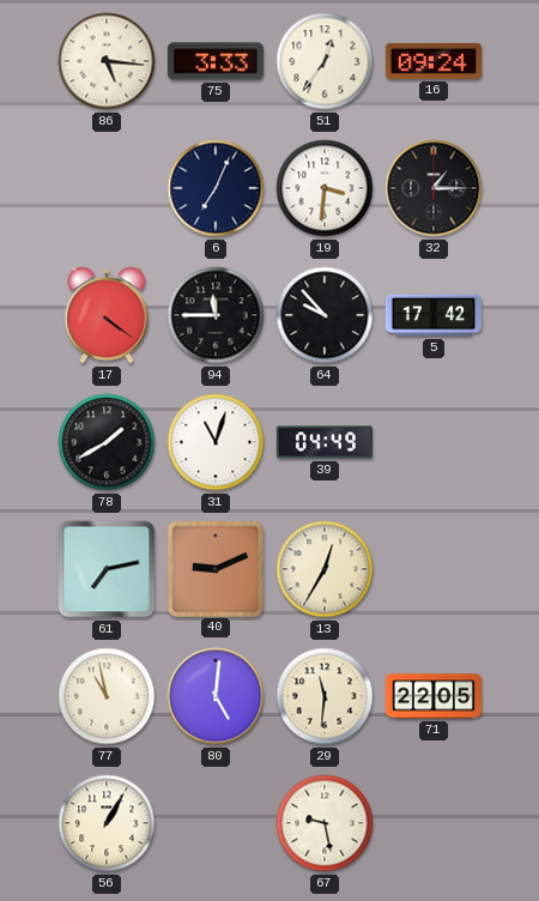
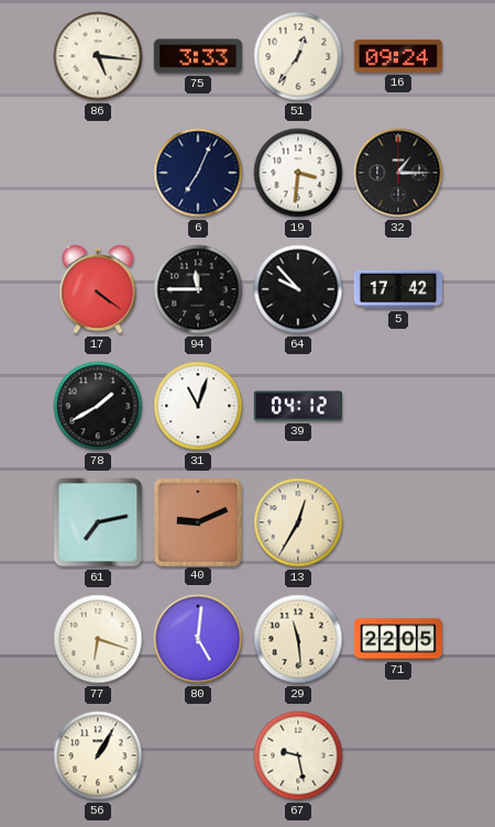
39: 04:49 -> 04:12 (297, 406)
77: 10:58 -> 6:18 (98, 639)
29: 11:31 -> 11:29 (298, 639)
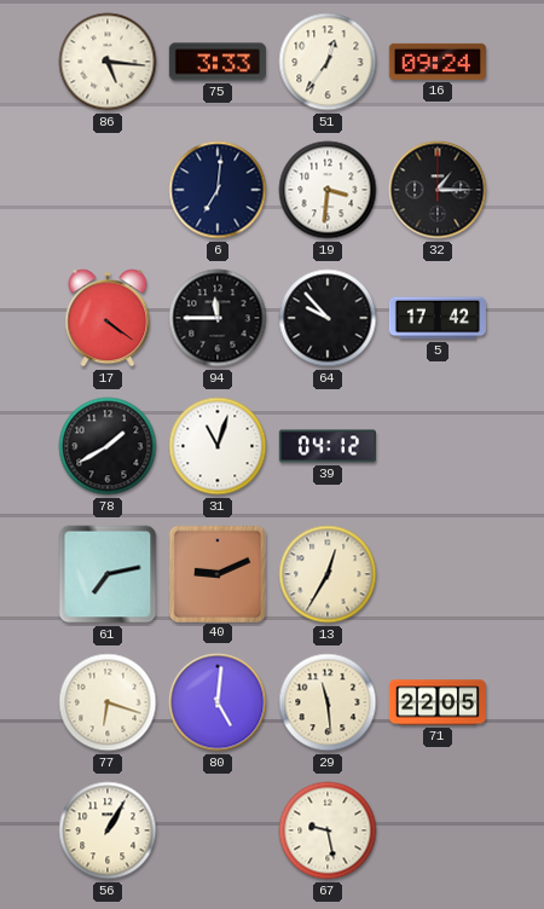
6: 7:04 -> 7:01 (218, 190)
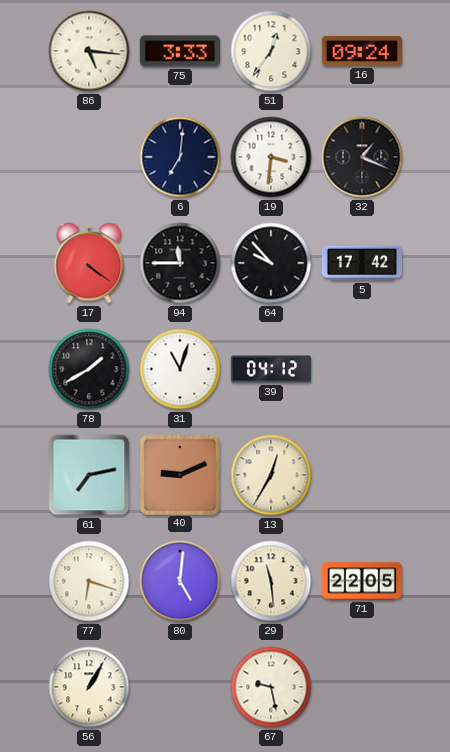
32: 1:15 -> 1:19 (362, 157)
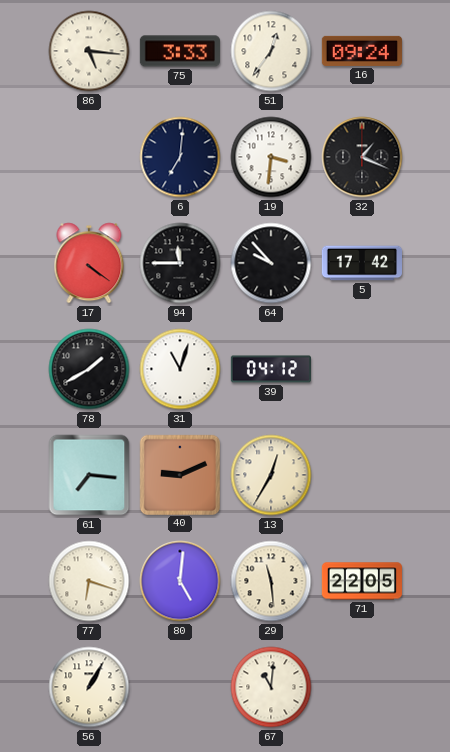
61: 7:13 -> 7:16 (89, 475)
67: 9:28 -> 11:01 (271, 687)
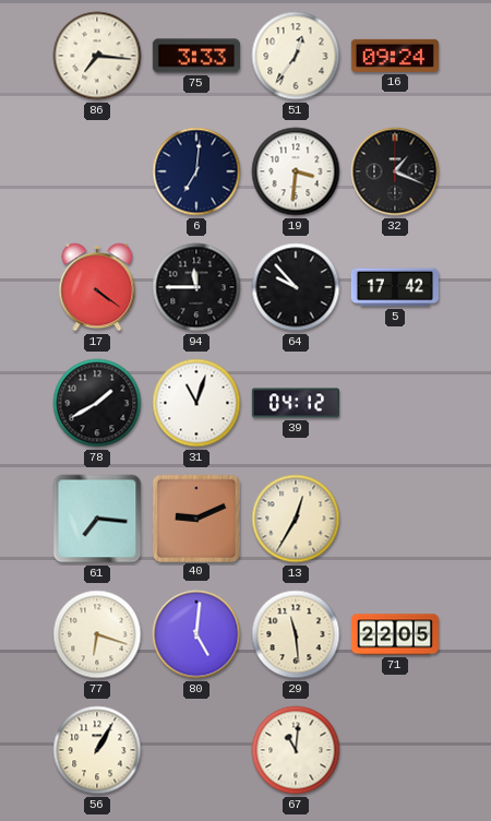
86: 5:16 -> 7:16 (97, 56)
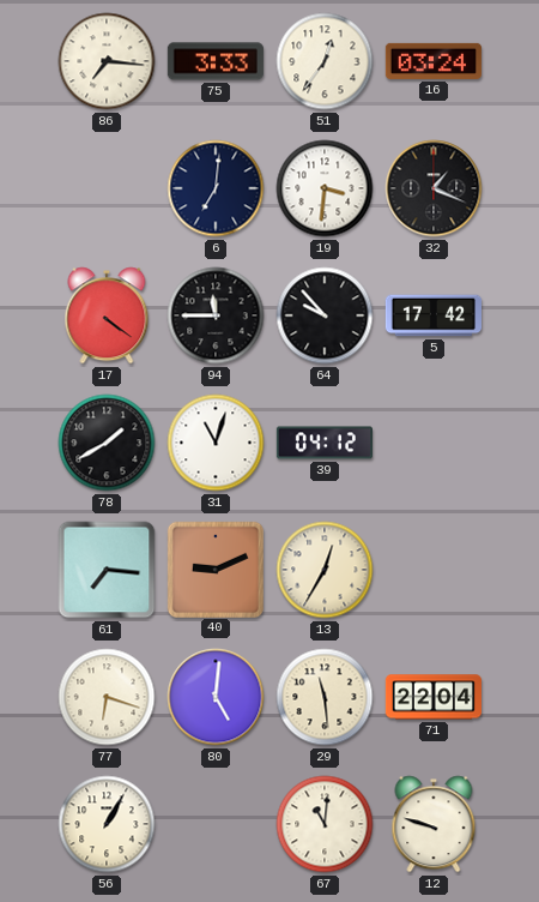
16: 09:24 -> 03:24 (434, 61)
71: 22:05 -> 22:04 (434, 697)
12: none -> 9:48 (434, 824)
